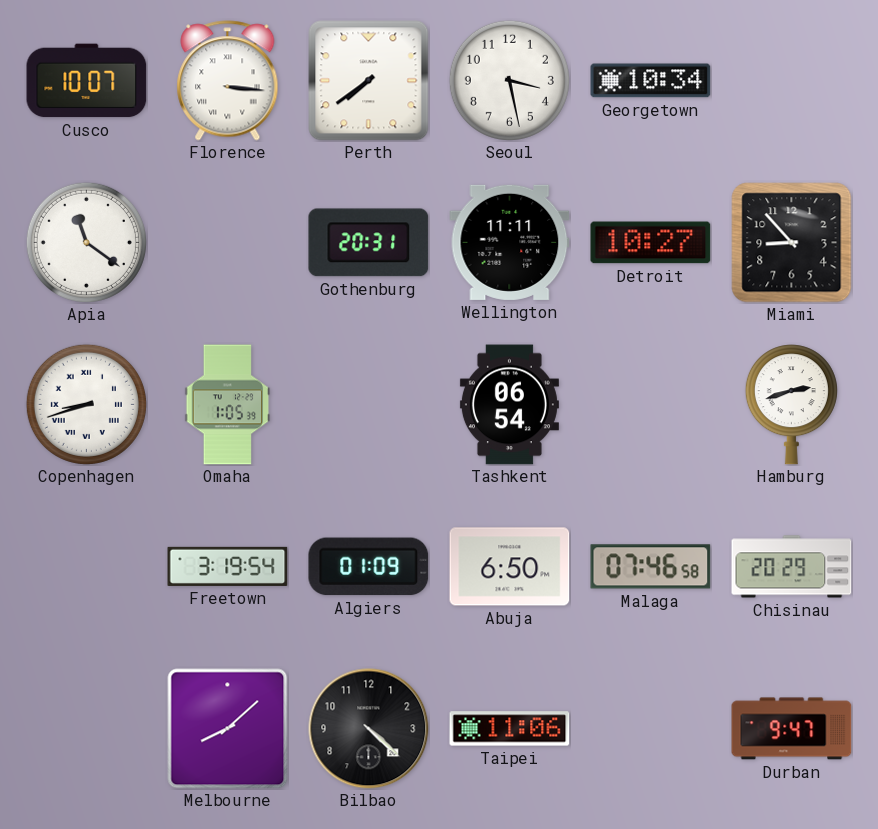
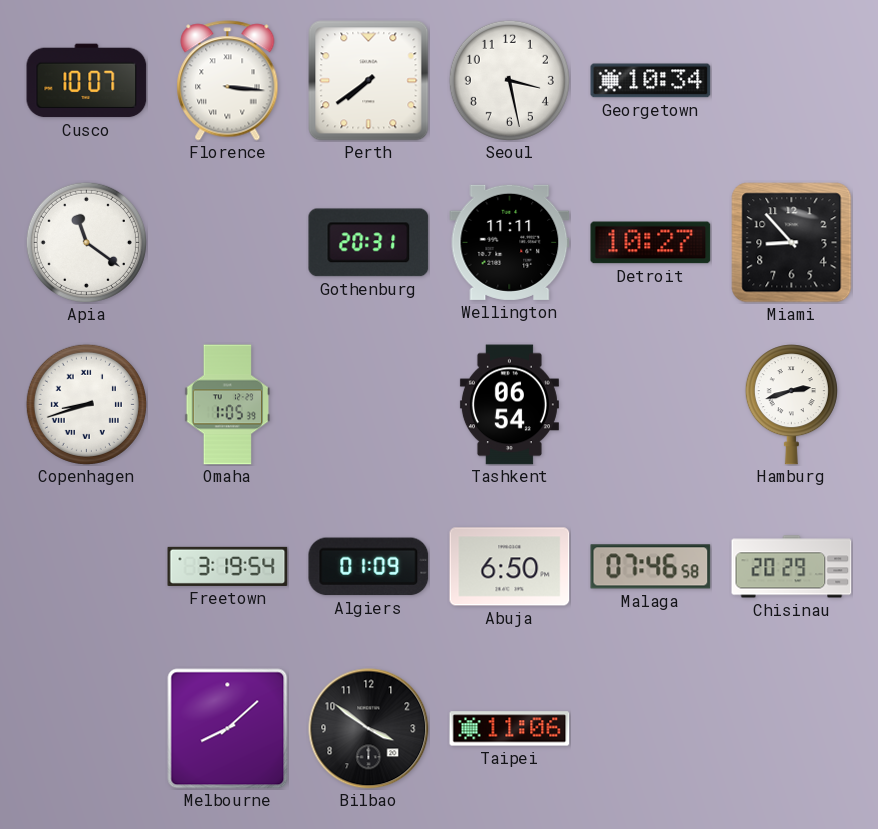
Bilbao: 4:22 -> 3:51 (369, 729)
Durban: 9:47 -> none (792, 729)
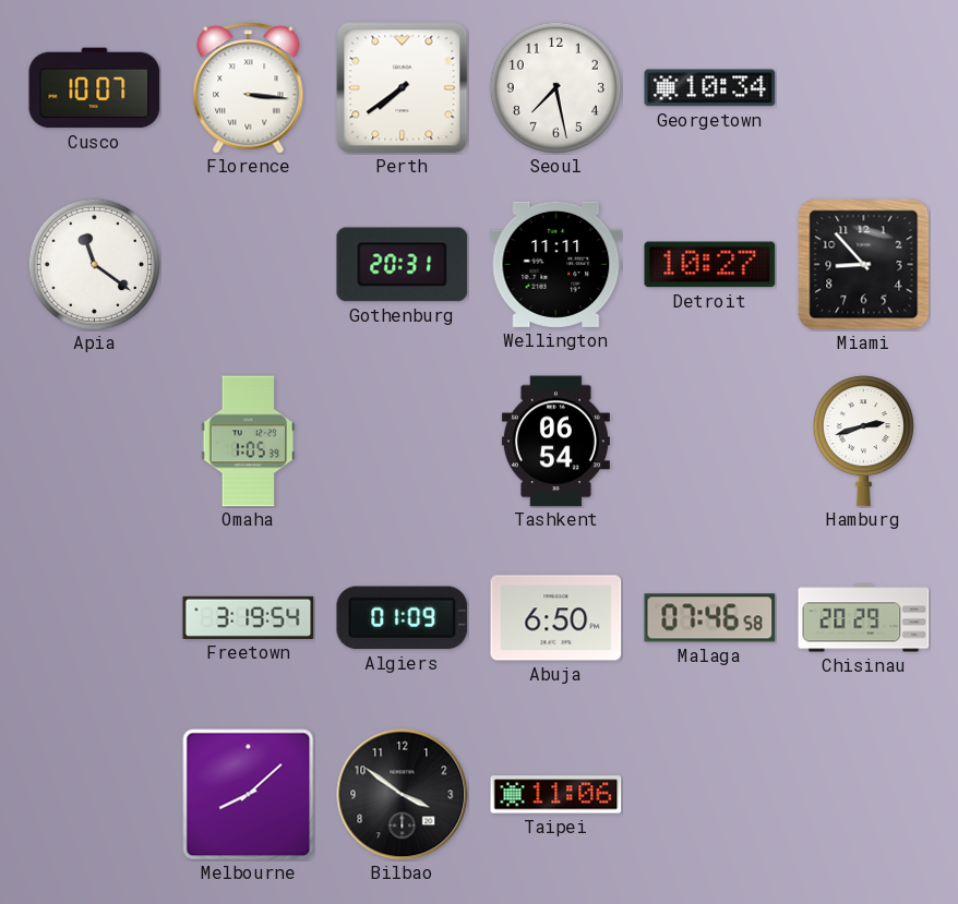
Seoul: 3:28 -> 7:28 (555, 87)
Copenhagen: 8:42 -> none (86, 404)
